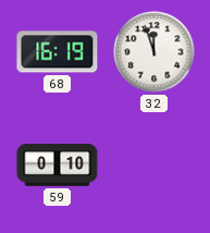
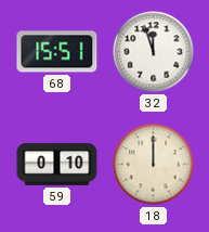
68: 16:19 -> 15:51 (57, 52)
18: none -> 12:00 (154, 165)
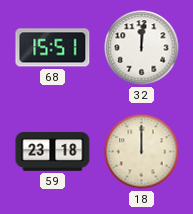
32: 11:57 -> 12:01 (142, 48)
59: 0:10 -> 23:18 (53, 152)
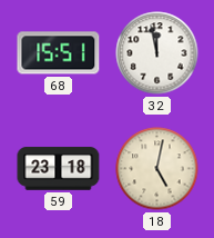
32: 12:01 -> 11:58 (157, 53)
18: 12:00 -> 5:02 (157, 169)
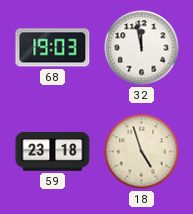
68: 15:51 -> 19:03 (53, 48)
18: 5:02 -> 4:57 (142, 152)
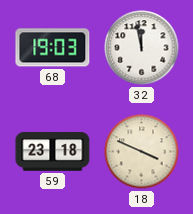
18: 4:57 -> 3:49 (142, 152)
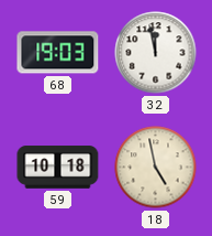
59: 23:18 -> 10:18 (58, 168)
18: 3:49 -> 4:58 (156, 168)
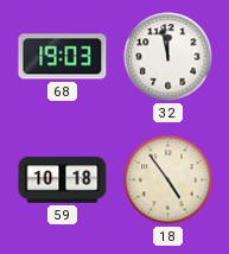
18: 4:58 -> 4:54 (168, 180)
